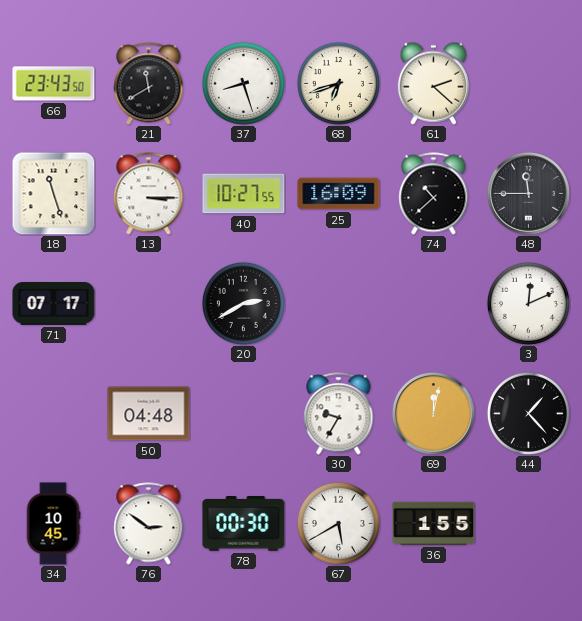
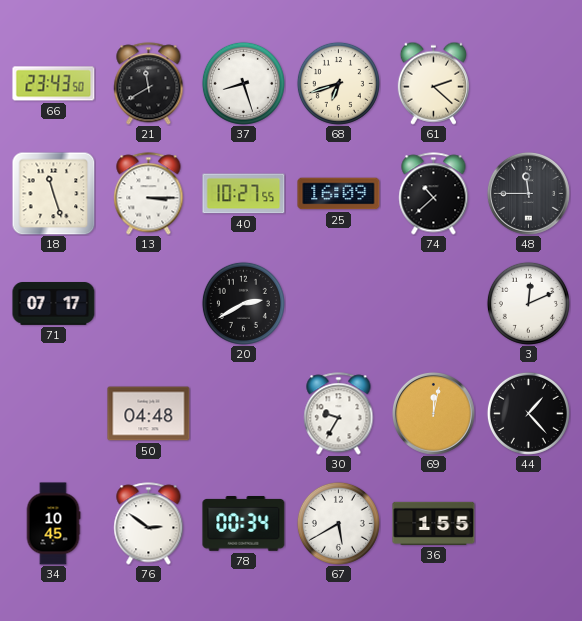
78: 00:30 -> 00:34 (244, 524)
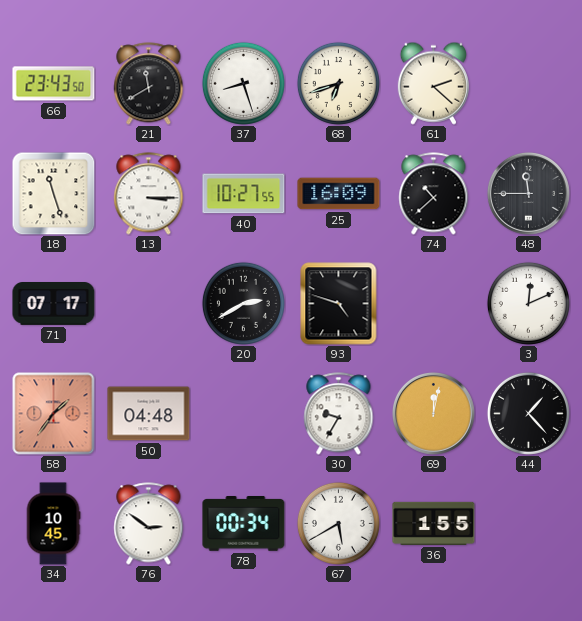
93: none -> 4:48 (339, 304)
58: none -> 1:36 (54, 414)
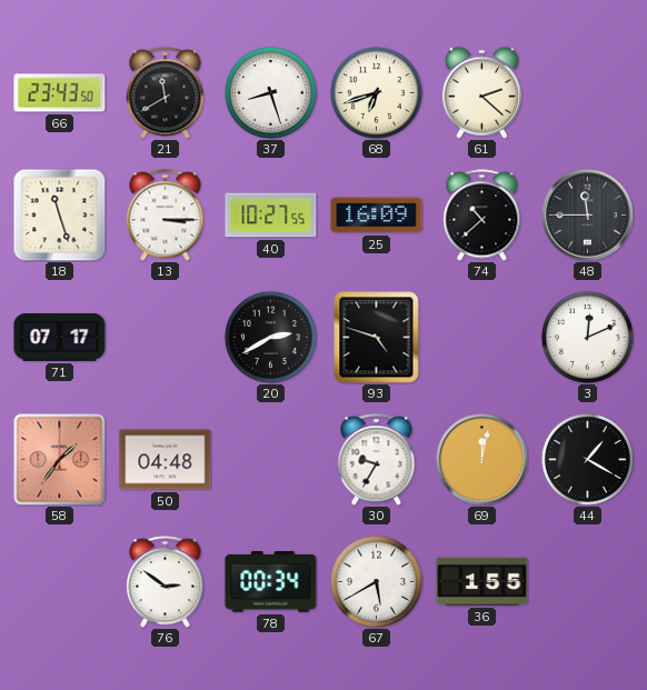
44: 1:23 -> 1:20 (587, 459)
34: 10:45 -> none (53, 524)
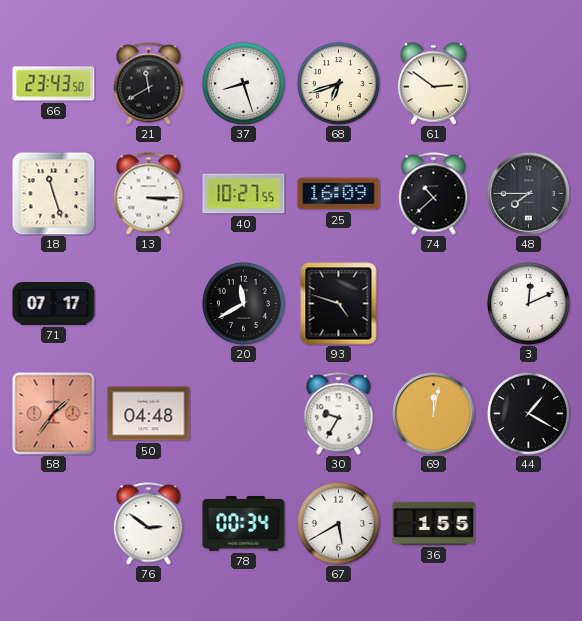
61: 2:22 -> 2:51 (433, 83)
48: 11:45 -> 7:45 (528, 193)
20: 2:40 -> 11:40 (243, 303)
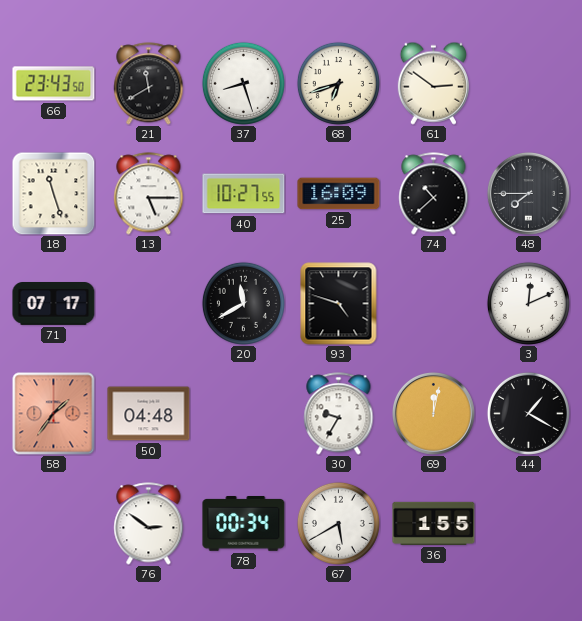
13: 3:15 -> 5:15 (149, 194)
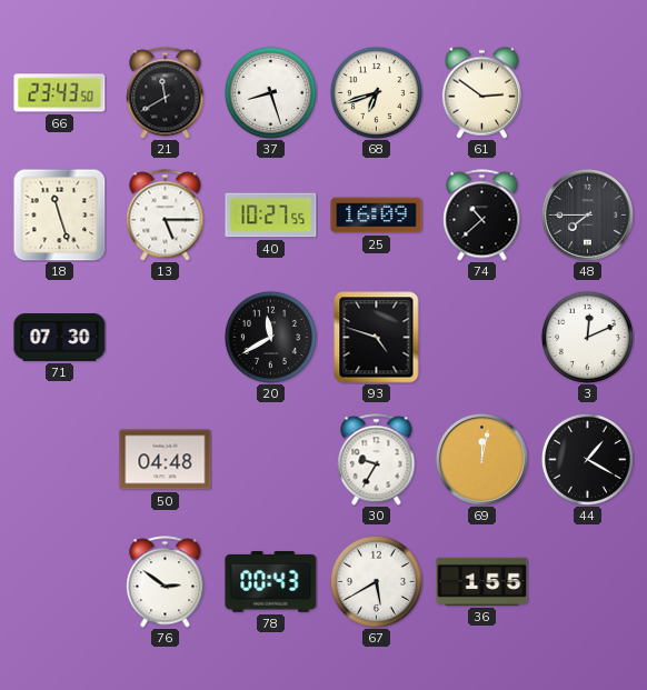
71: 07:17 -> 07:30 (60, 338)
58: 1:36 -> none (54, 414)
78: 00:34 -> 00:43 (271, 582)
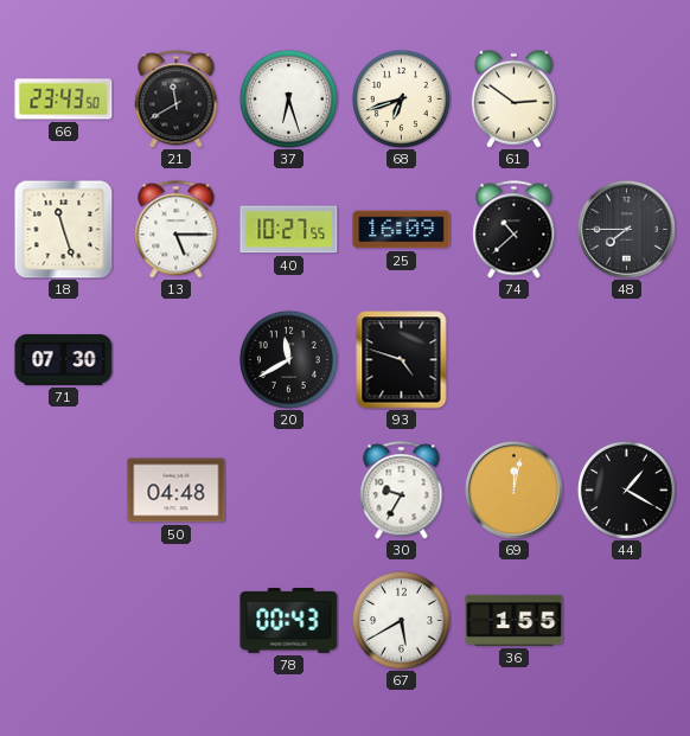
37: 8:27 -> 6:27 (288, 98)
3: 12:11 -> none (587, 337)
76: 2:51 -> none (166, 582)
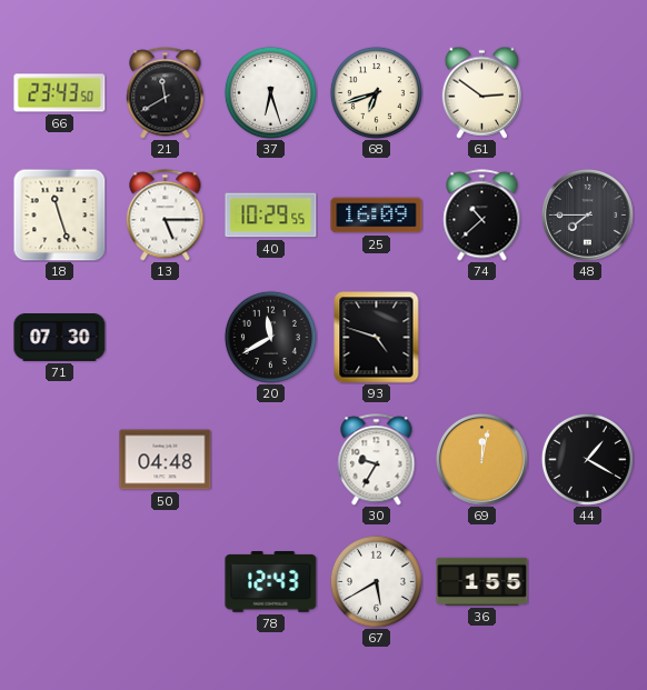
40: 10:27 -> 10:29 (271, 216)
78: 00:43 -> 12:43 (271, 582)
